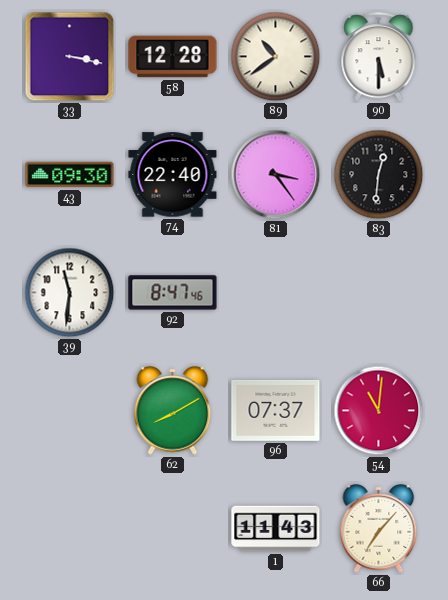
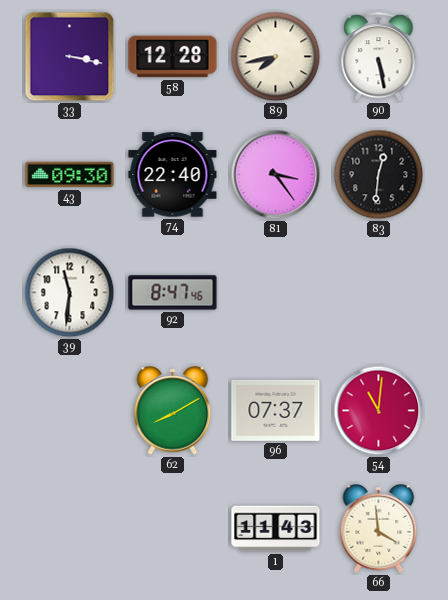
89: 10:39 -> 7:43 (276, 57)
90: 5:30 -> 5:28 (379, 57)
66: 7:07 -> 3:59 (379, 529)
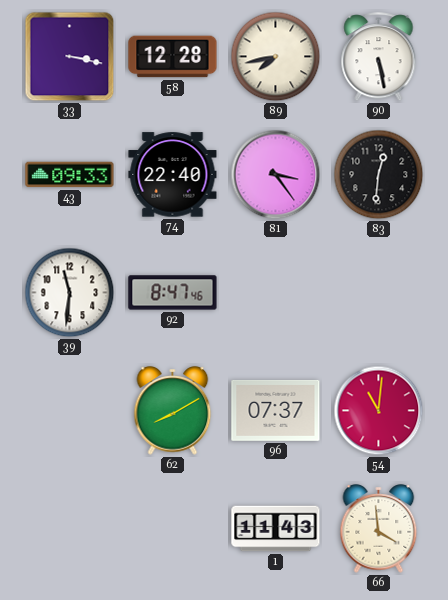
43: 09:30 -> 09:33 (70, 175)
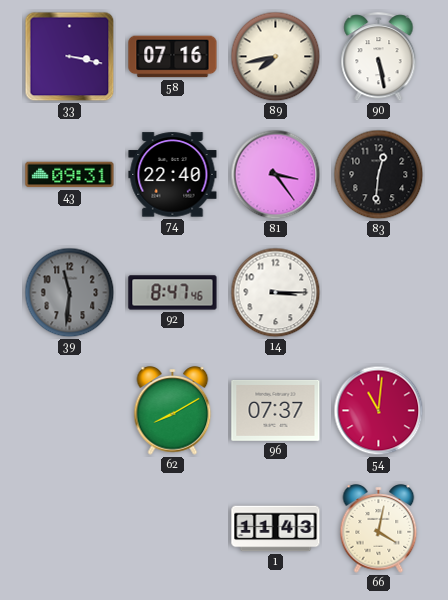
58: 12:28 -> 07:16 (173, 57)
43: 09:33 -> 09:31 (70, 175)
39 dial: white -> grey (70, 293)
14: none -> 3:15 (276, 293)
66: 3:59 -> 4:02 (379, 529)
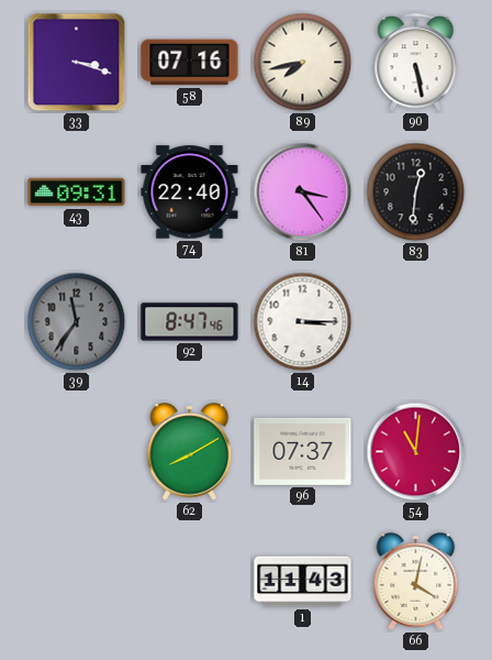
33: 3:17 -> 3:18 (77, 63)
39: 11:31 -> 11:36 (77, 322)
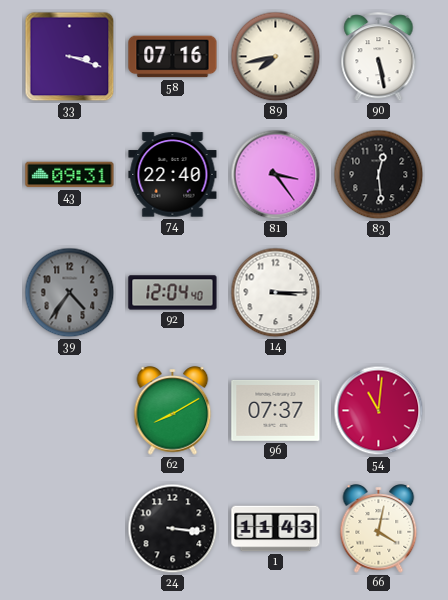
83: 12:31 -> 12:29 (379, 175)
39: 11:36 -> 4:36 (70, 293)
92: 8:47 -> 12:04 (173, 293)
24: none -> 3:16 (173, 529)
